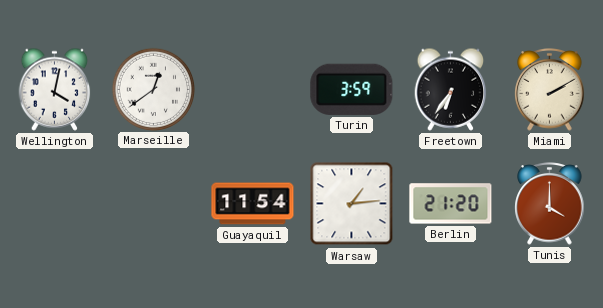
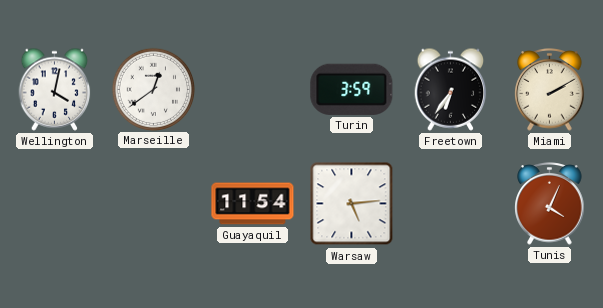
Warsaw: 1:14 -> 5:14 (352, 204)
Berlin: 21:20 -> none (451, 204)
Tunis: 4:00 -> 4:04 (550, 204)
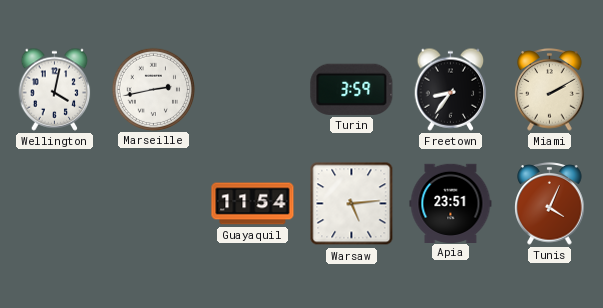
Marseille: 12:39 -> 2:43 (153, 89)
Freetown: 6:36 -> 8:36 (451, 89)
Apia: none -> 23:51 (451, 203)
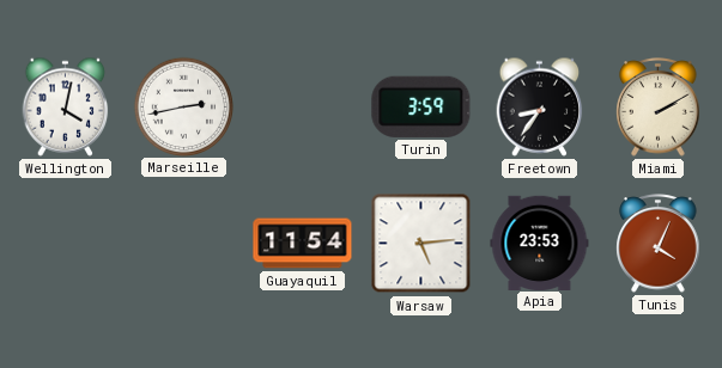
Apia: 23:51 -> 23:53 (540, 243)
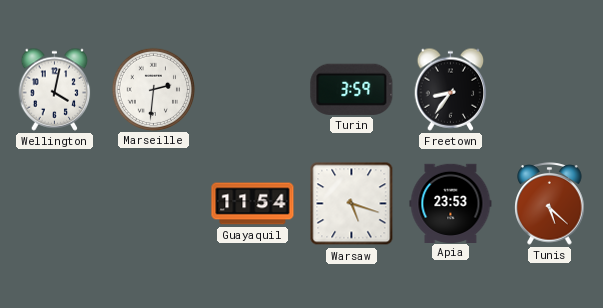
Marseille: 2:43 -> 2:31 (153, 89)
Miami: 2:10 -> none (659, 108)
Warsaw: 5:14 -> 5:18 (352, 204)
Tunis: 4:04 -> 5:22 (550, 204)
